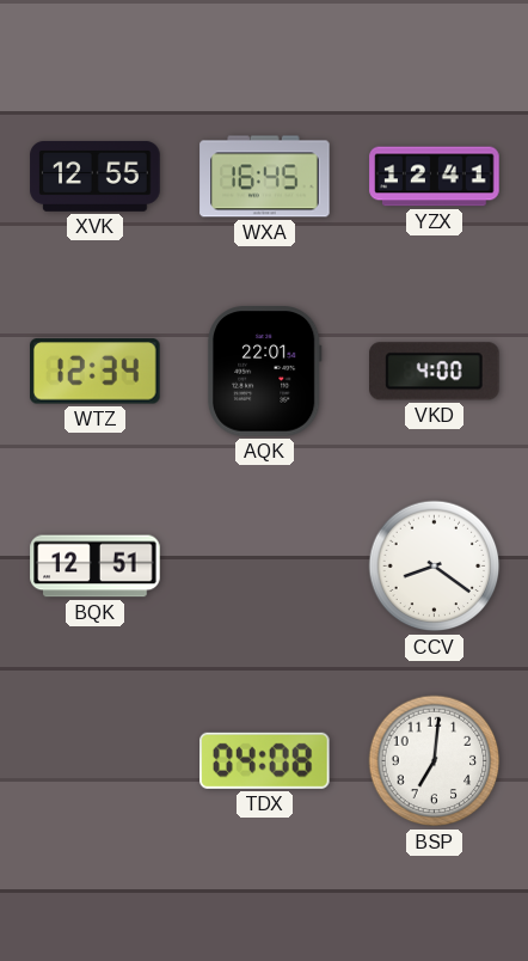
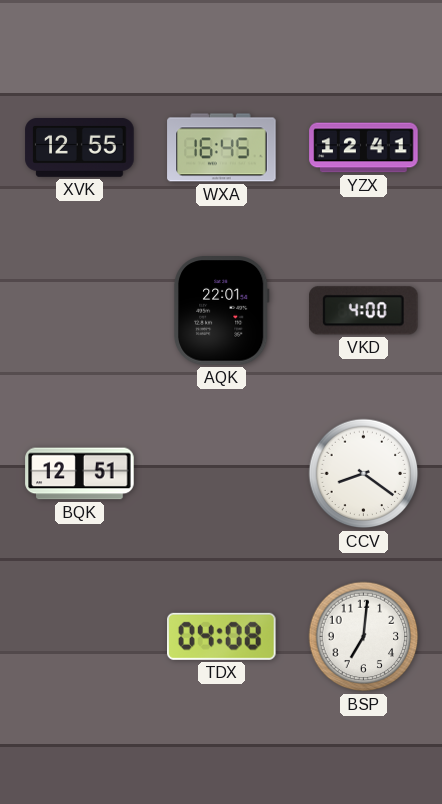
WTZ: 12:34 -> none (96, 372)
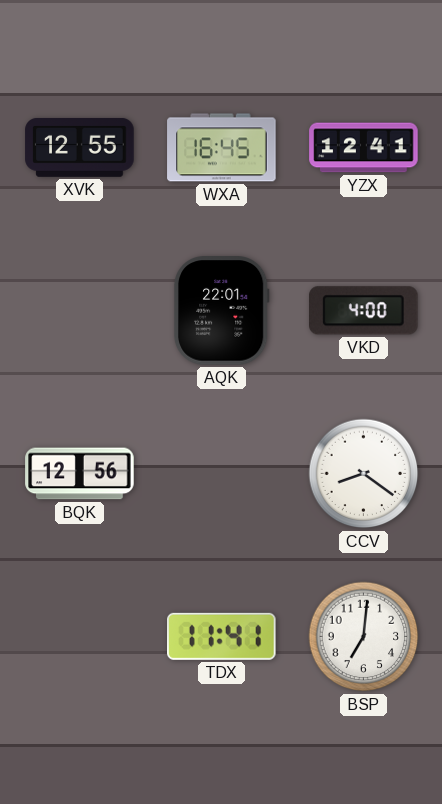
BQK: 12:51 -> 12:56 (80, 474)
TDX: 04:08 -> 11:41 (222, 636)
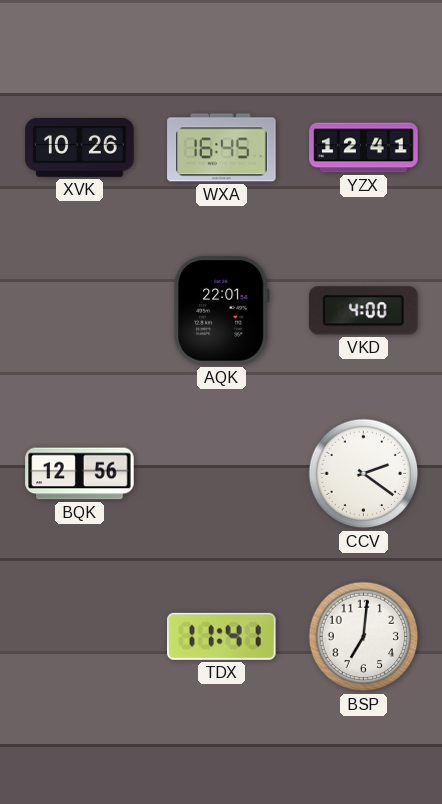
XVK: 12:55 -> 10:26 (80, 147)
CCV: 8:21 -> 2:21 (364, 474)
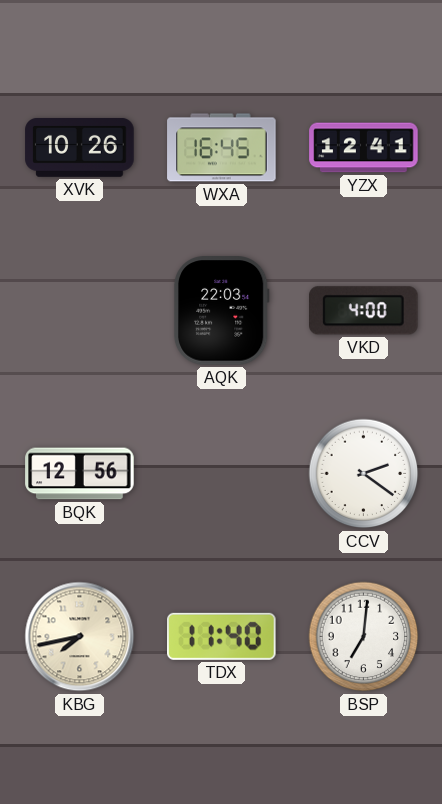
AQK: 22:01 -> 22:03 (221, 311)
KBG: none -> 7:43 (80, 637)
TDX: 11:41 -> 11:40 (222, 636)
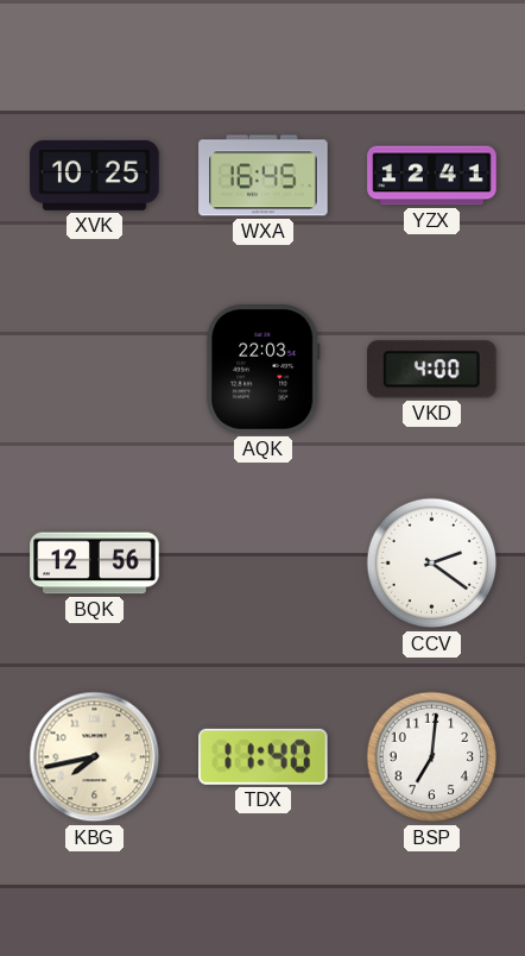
XVK: 10:26 -> 10:25 (95, 175)
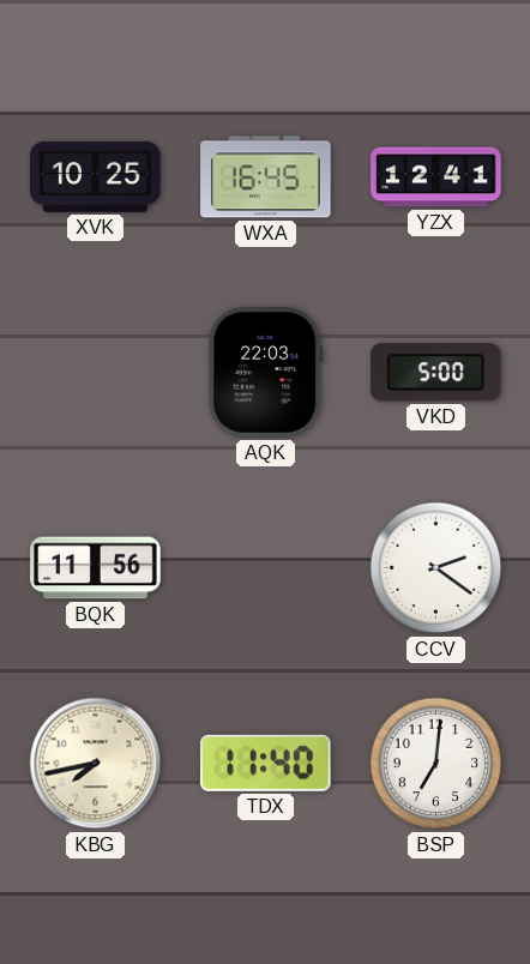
VKD: 4:00 -> 5:00 (436, 373)
BQK: 12:56 -> 11:56 (96, 568)
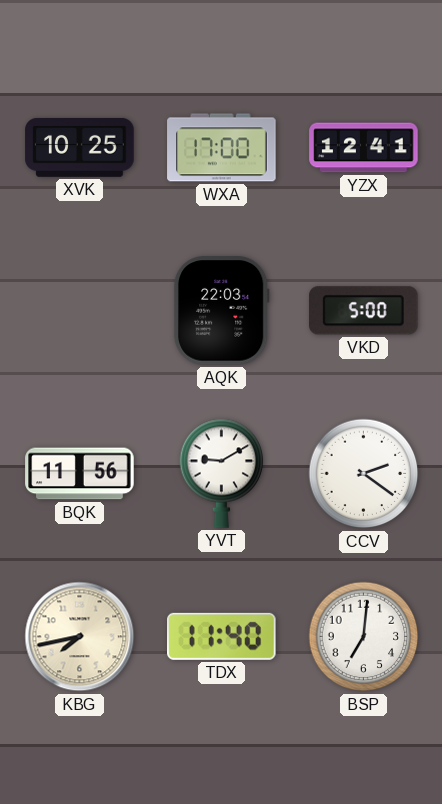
WXA: 16:45 -> 17:00 (222, 148)
YVT: none -> 9:10 (222, 473)
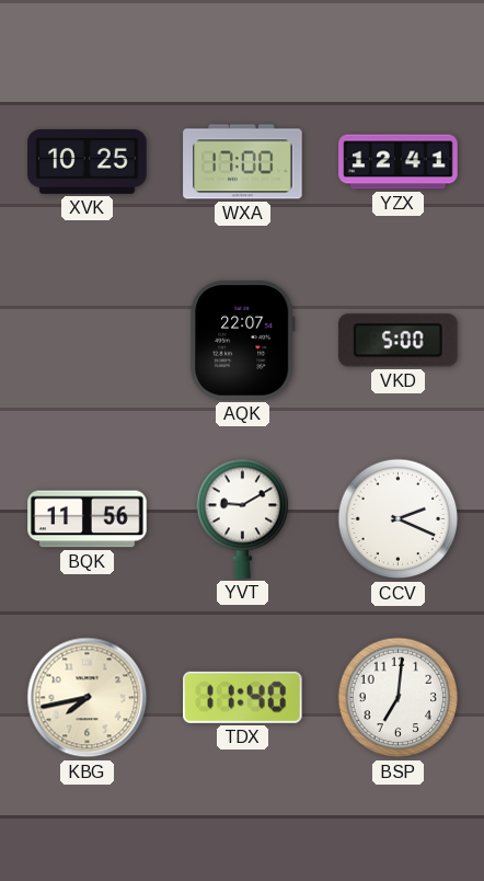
AQK: 22:03 -> 22:07 (242, 341)
CCV: 2:21 -> 2:19 (399, 519)
